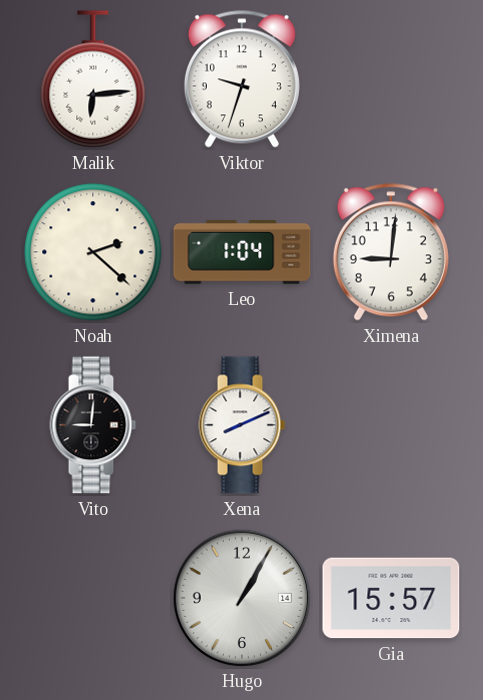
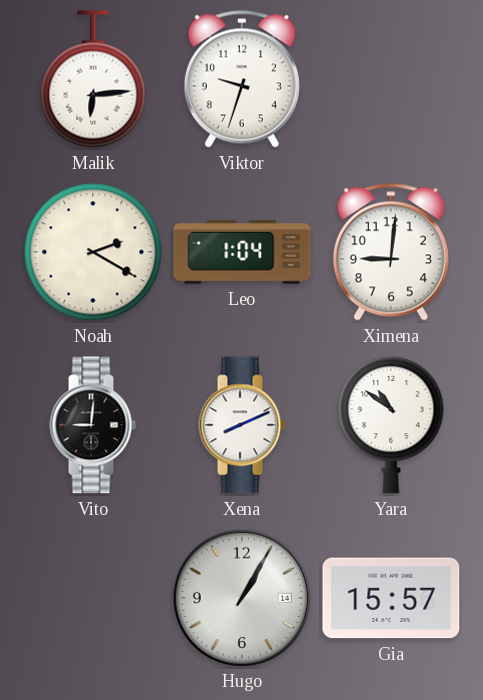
Noah: 2:22 -> 2:20 (93, 252)
Yara: none -> 10:51 (391, 426)
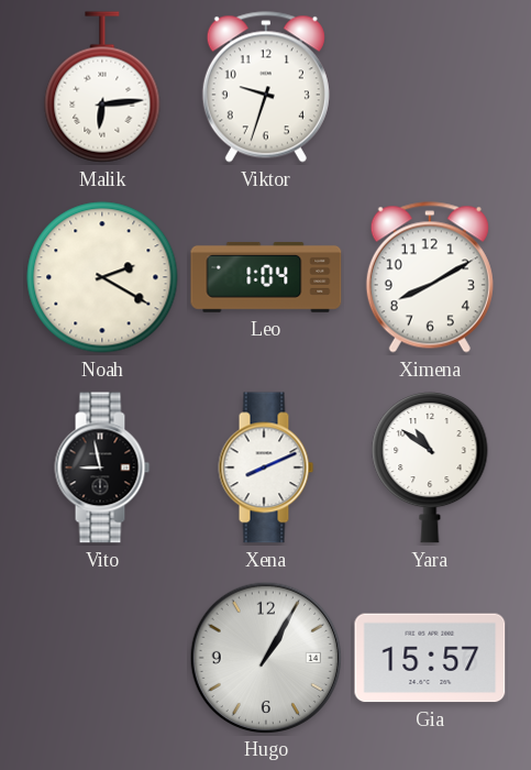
Ximena: 9:01 -> 8:10 (430, 277)
Vito: 9:01 -> 8:58 (102, 468)
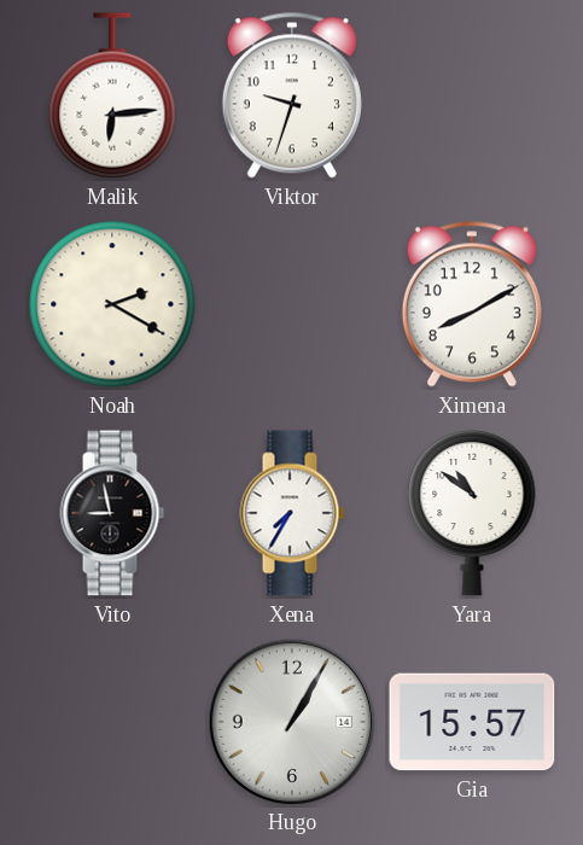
Leo: 1:04 -> none (266, 277)
Xena: 8:11 -> 7:35 (292, 513)
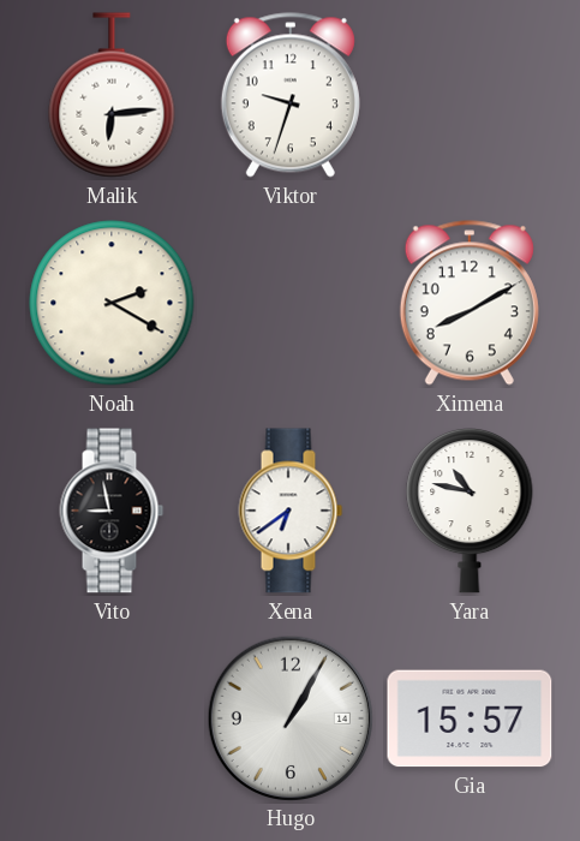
Xena: 7:35 -> 6:39 (291, 511)
Yara: 10:51 -> 10:47 (470, 512)
